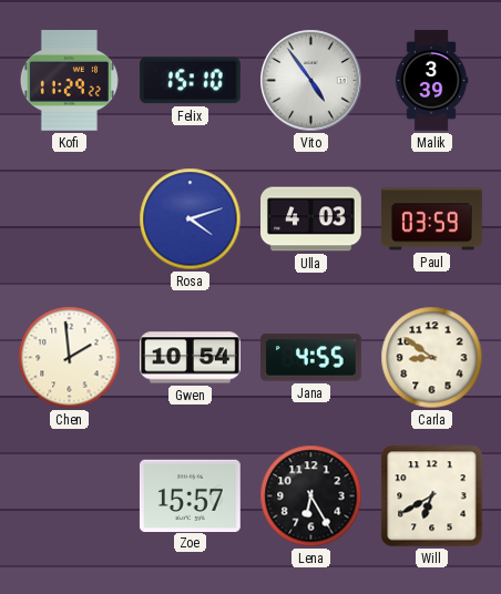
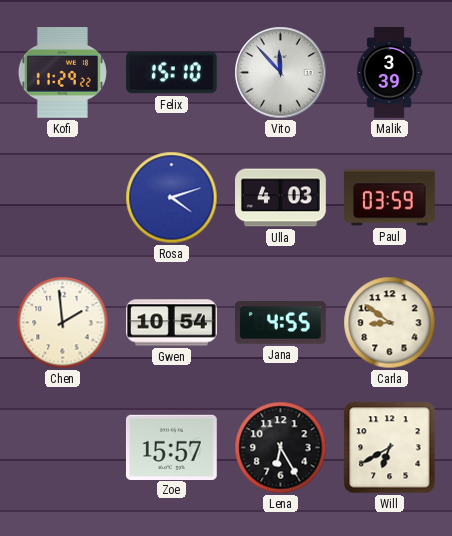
Vito: 4:54 -> 11:53 (281, 73)
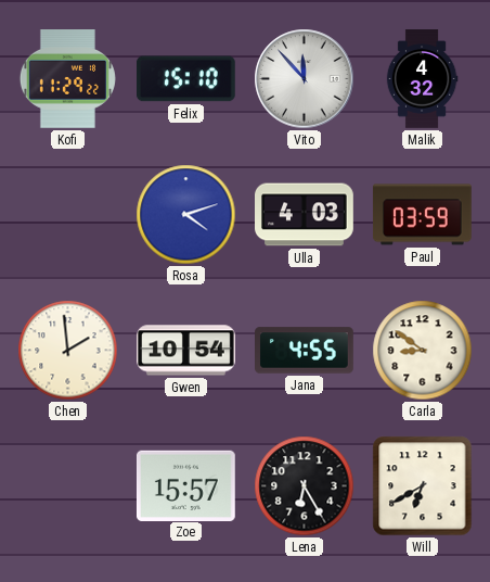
Malik: 3:39 -> 4:32 (422, 79)
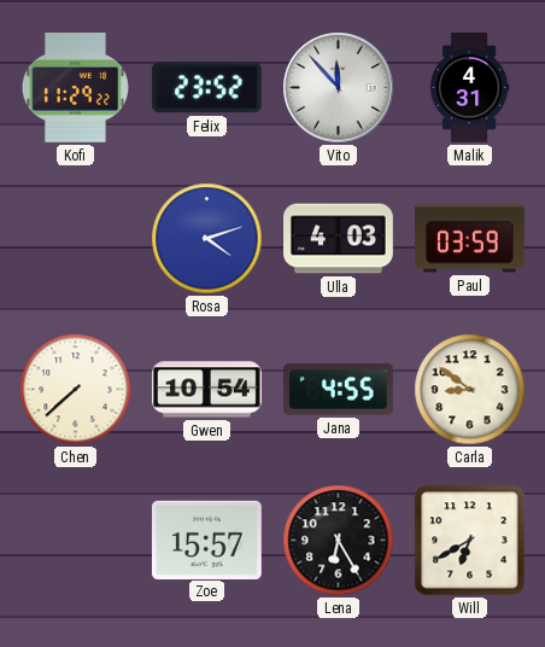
Felix: 15:10 -> 23:52 (206, 88)
Malik: 4:32 -> 4:31 (469, 88)
Chen: 1:59 -> 7:38 (76, 390)
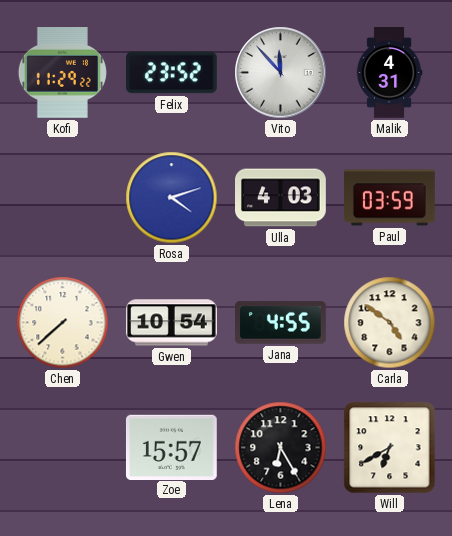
Carla: 8:51 -> 4:51 (390, 323)
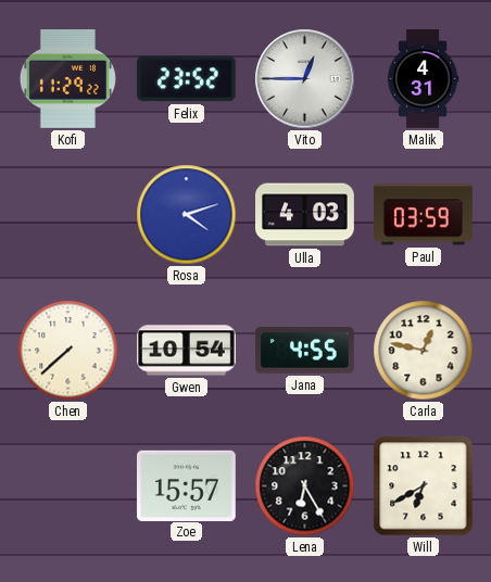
Vito: 11:53 -> 12:45 (305, 79)
Carla: 4:51 -> 12:47 (424, 351)
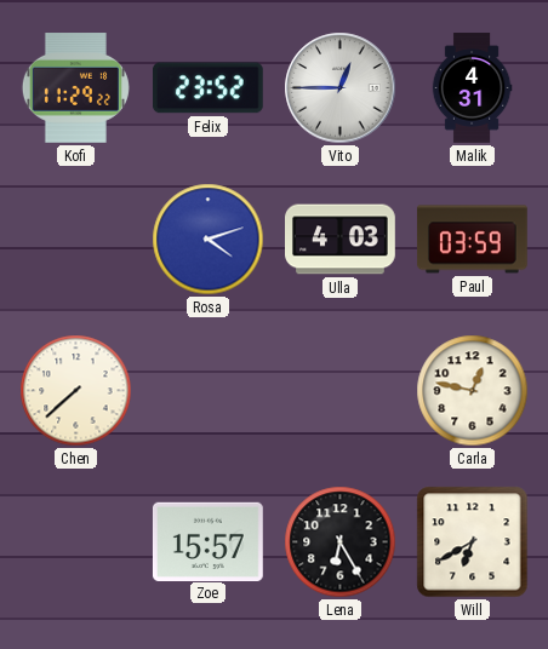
Gwen: 10:54 -> none (187, 351)
Jana: 4:55 -> none (305, 351)
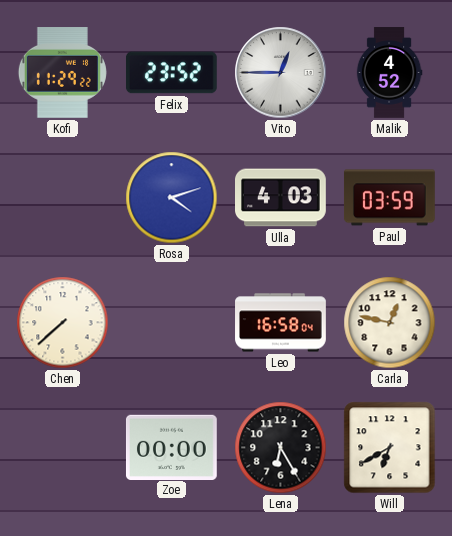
Malik: 4:31 -> 4:52 (389, 73)
Leo: none -> 16:58 (281, 323)
Zoe: 15:57 -> 00:00 (171, 447)
